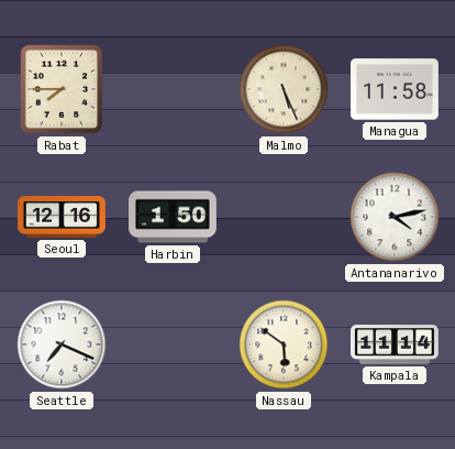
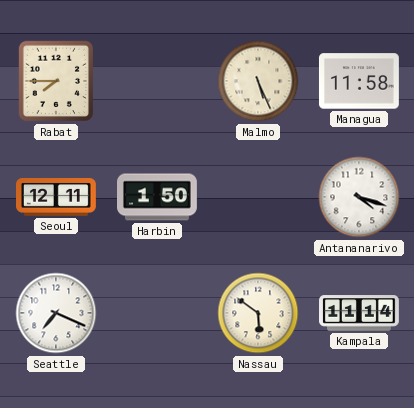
Seoul: 12:16 -> 12:11 (57, 198)
Antananarivo: 4:13 -> 4:18 (359, 197)
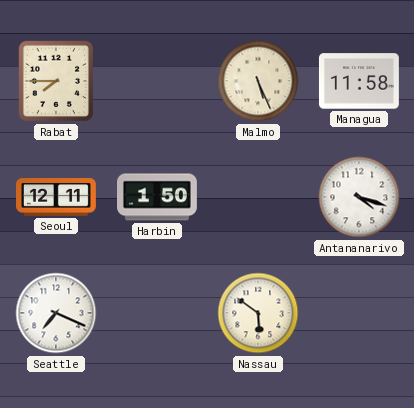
Kampala: 11:14 -> none (360, 313)
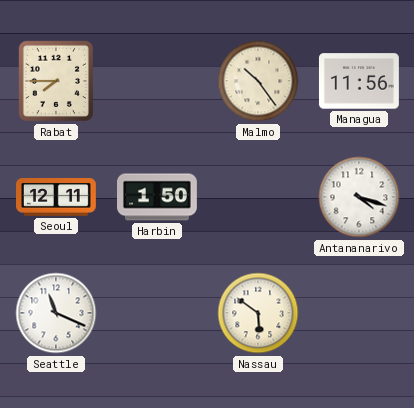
Malmo: 5:26 -> 10:24 (258, 81)
Managua: 11:58 -> 11:56 (359, 81)
Seattle: 7:19 -> 11:19 (56, 313)
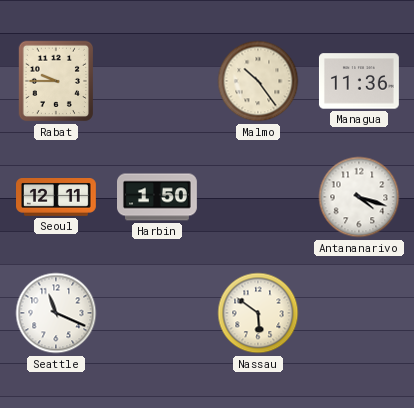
Rabat: 7:45 -> 9:45 (55, 81)
Managua: 11:56 -> 11:36 (359, 81)
